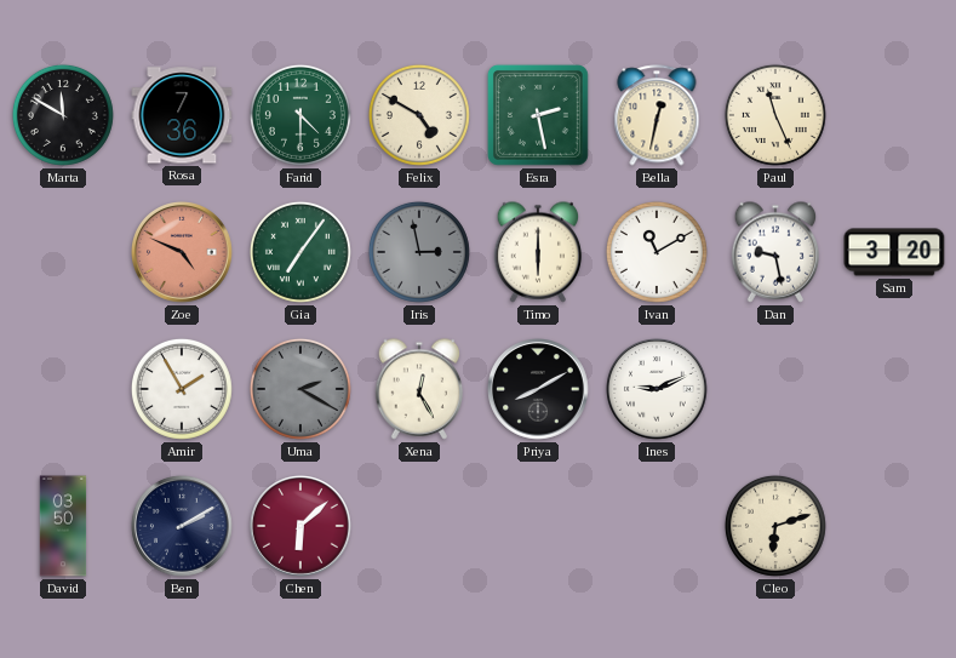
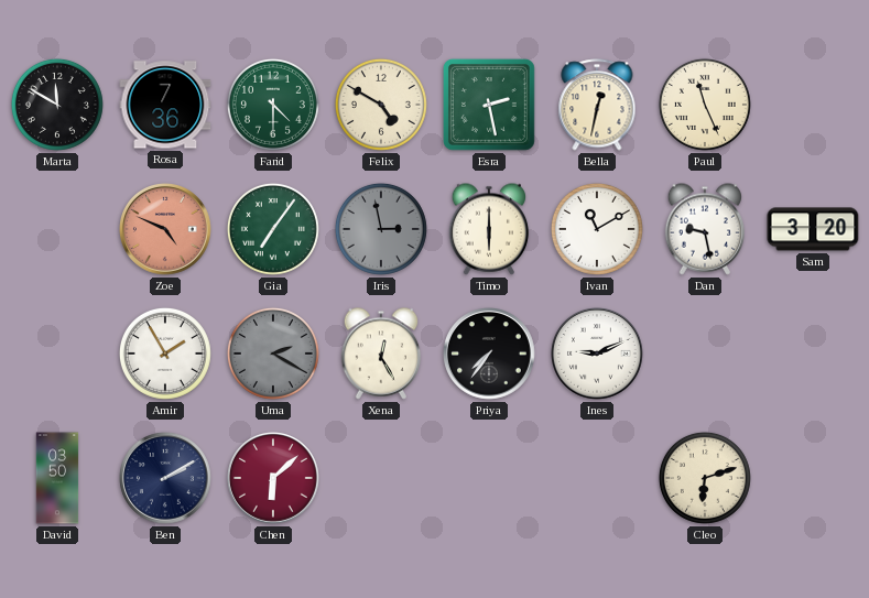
Priya: 8:10 -> 7:36 (490, 355)
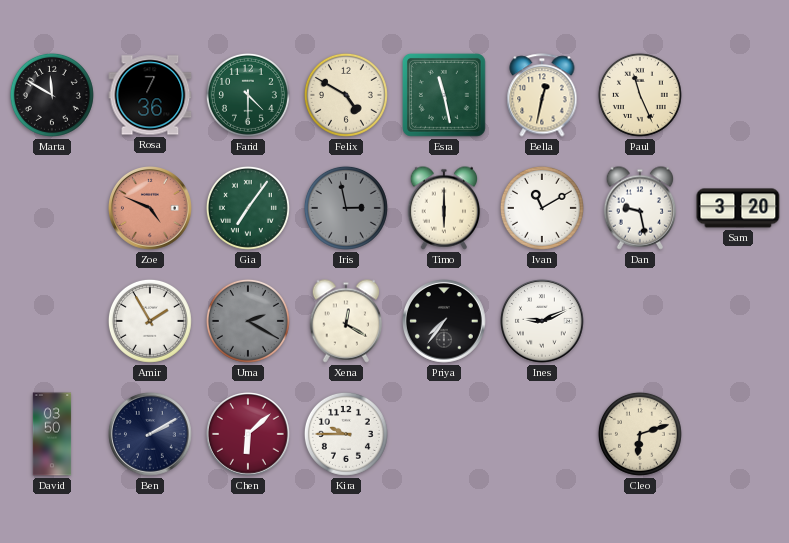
Esra: 2:28 -> 11:28 (444, 95)
Xena: 12:25 -> 12:20 (346, 321)
Kira: none -> 9:45 (346, 434)
